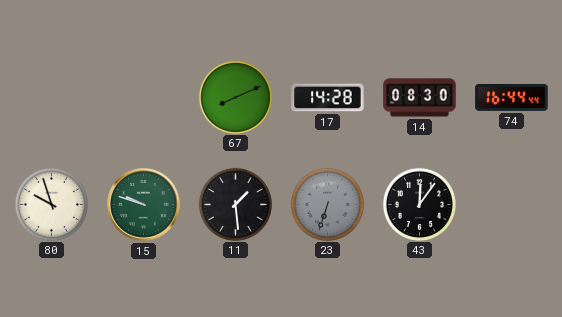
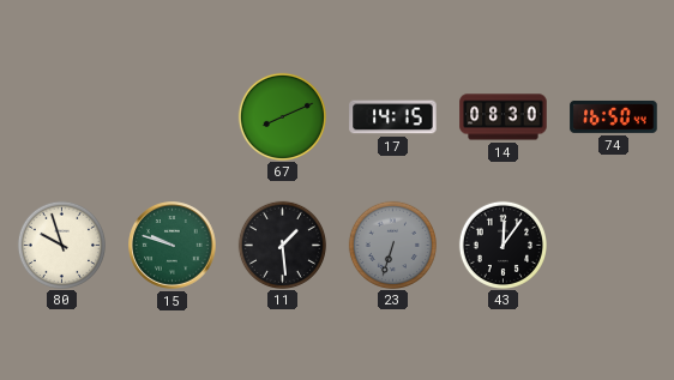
17: 14:28 -> 14:15 (393, 117)
74: 16:44 -> 16:50 (614, 116)
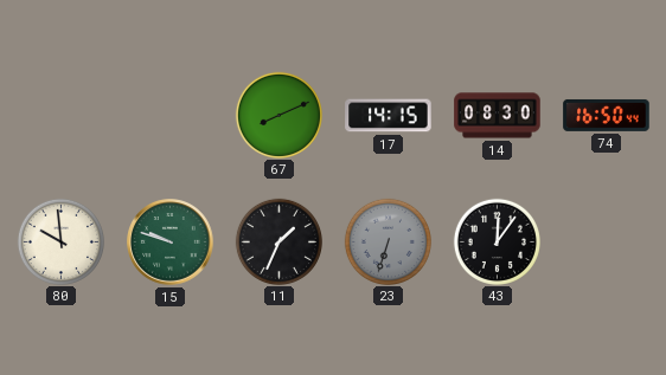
80: 9:57 -> 9:59 (60, 241)
11: 1:29 -> 1:34 (278, 241)
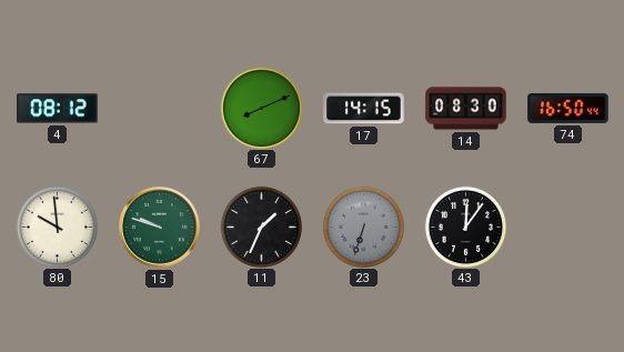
4: none -> 08:12 (58, 109)
